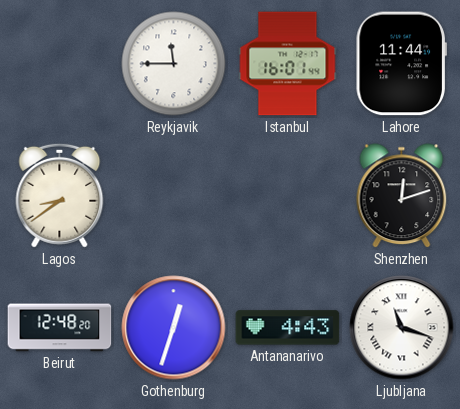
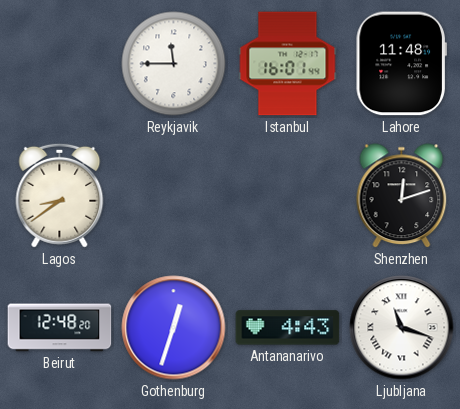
Lahore: 11:44 -> 11:48 (401, 64)
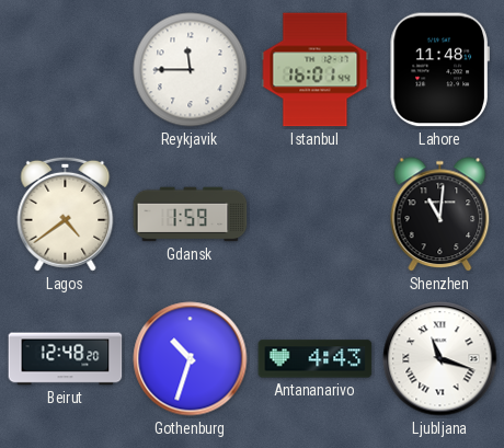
Lagos: 8:39 -> 4:39 (66, 214)
Gdansk: none -> 1:59 (191, 215)
Shenzhen: 12:12 -> 11:01 (440, 215)
Gothenburg: 12:33 -> 10:33 (191, 359)
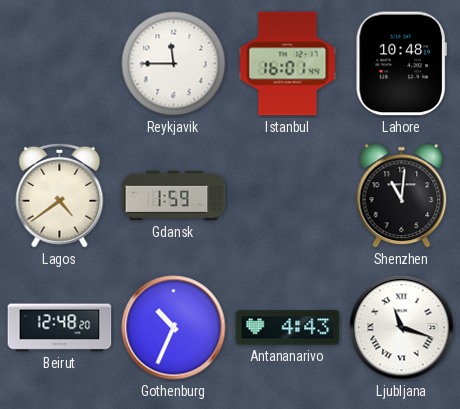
Lahore: 11:48 -> 10:48 (401, 64)
Gothenburg: 10:33 -> 10:34 (174, 328)
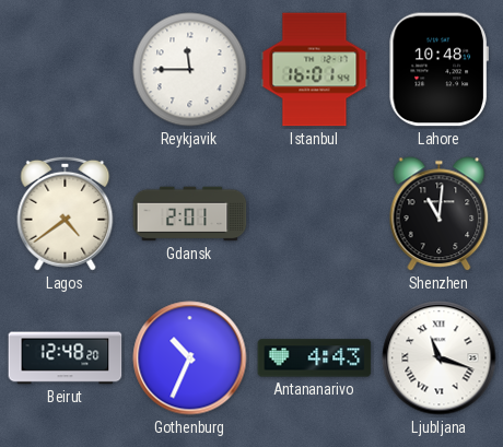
Gdansk: 1:59 -> 2:01 (190, 214)
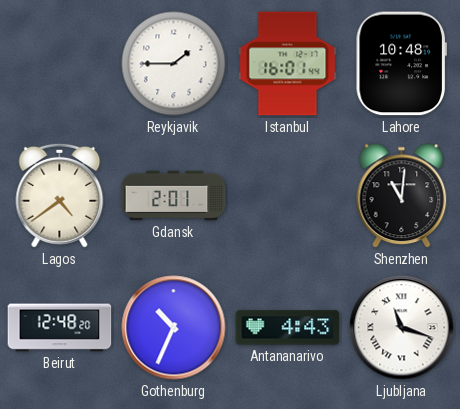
Reykjavik: 11:45 -> 1:45 (174, 64)
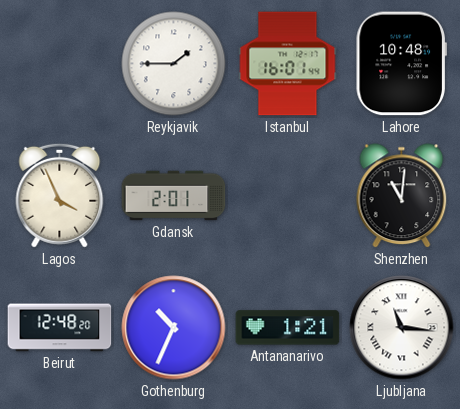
Lagos: 4:39 -> 3:56 (60, 195)
Antananarivo: 4:43 -> 1:21 (288, 328)
Ljubljana: 11:18 -> 11:16 (402, 328)
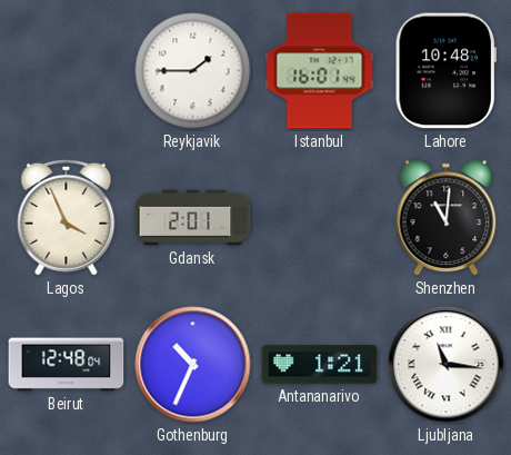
Beirut: 12:48:20 -> 12:48:04 (67, 365)
